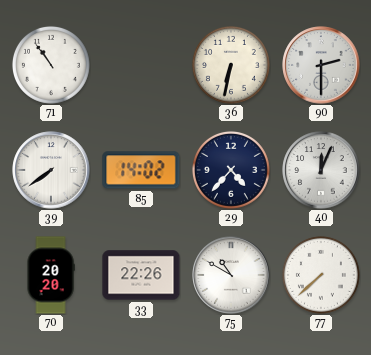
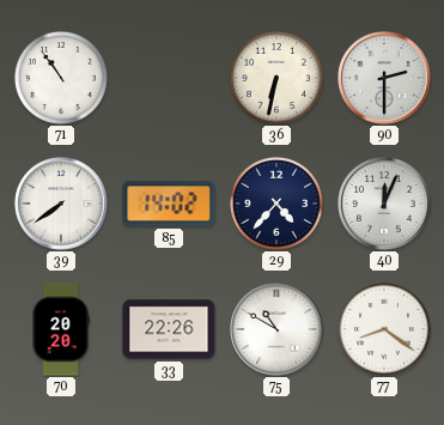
77: 7:38 -> 8:21 (384, 329)
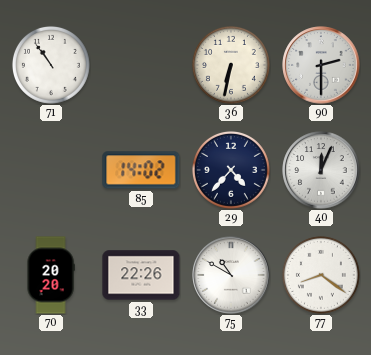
39: 7:39 -> none (61, 204)
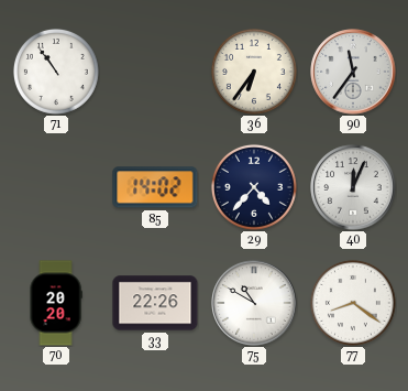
36: 6:32 -> 6:36 (254, 72)
90: 2:30 -> 11:36 (353, 72)
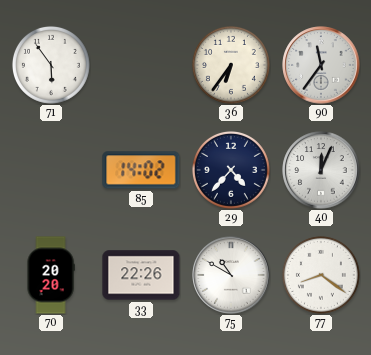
71: 10:54 -> 5:54 (51, 65)
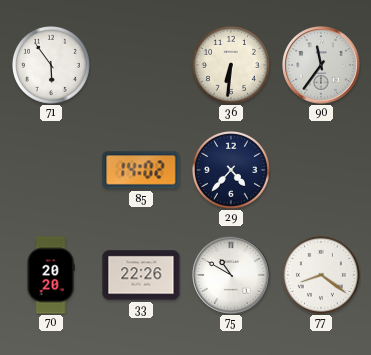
36: 6:36 -> 6:31 (231, 65)
40: 12:04 -> none (321, 170)
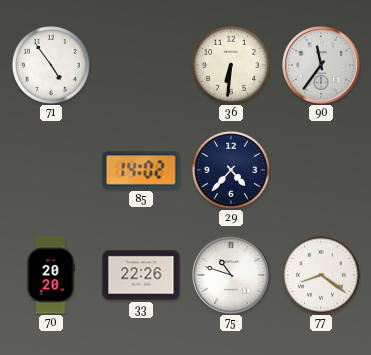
71: 5:54 -> 4:54 (51, 65)
75: 10:50 -> 10:48 (231, 275)
